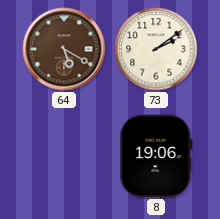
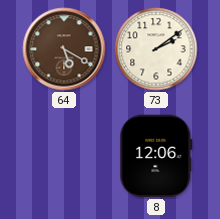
8: 19:06 -> 12:06 (156, 156)
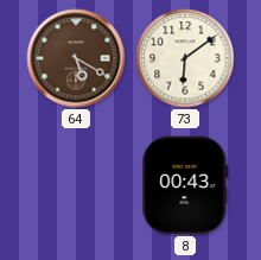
73: 2:09 -> 6:09 (185, 58)
8: 12:06 -> 00:43 (185, 185)
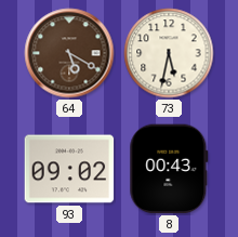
73: 6:09 -> 5:32 (169, 53)
93: none -> 09:02 (69, 169)
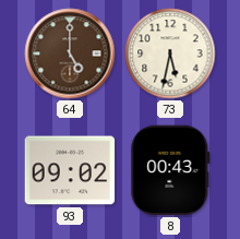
64: 5:20 -> 5:00 (70, 53)
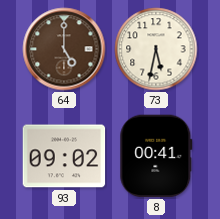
8: 00:43 -> 00:41 (156, 156)
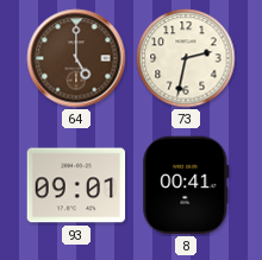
73: 5:32 -> 2:32 (186, 58)
93: 09:02 -> 09:01 (76, 185)
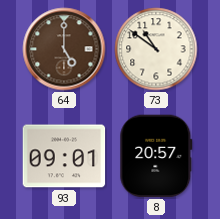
73: 2:32 -> 10:51 (156, 49)
8: 00:41 -> 20:57 (156, 156)
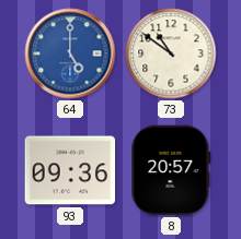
64 dial: brown -> blue (70, 53)
93: 09:01 -> 09:36 (70, 170)
